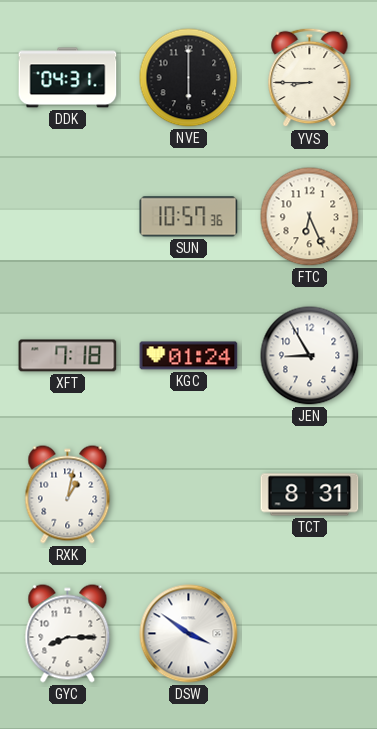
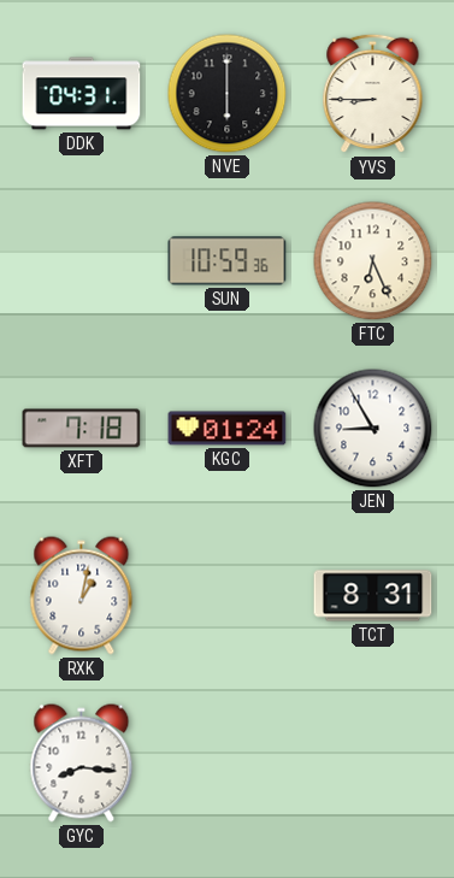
SUN: 10:57 -> 10:59 (228, 261)
GYC: 8:15 -> 8:16 (82, 764)
DSW: 3:51 -> none (189, 634)
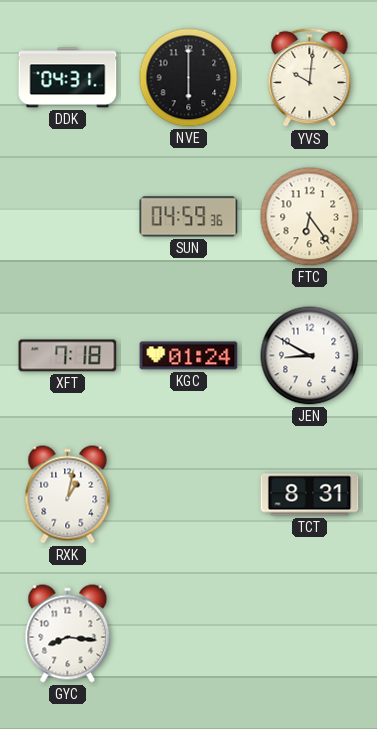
YVS: 8:45 -> 10:01 (310, 78)
SUN: 10:59 -> 04:59 (189, 217)
FTC: 6:26 -> 6:24 (310, 217)
JEN: 8:55 -> 8:50 (310, 356)
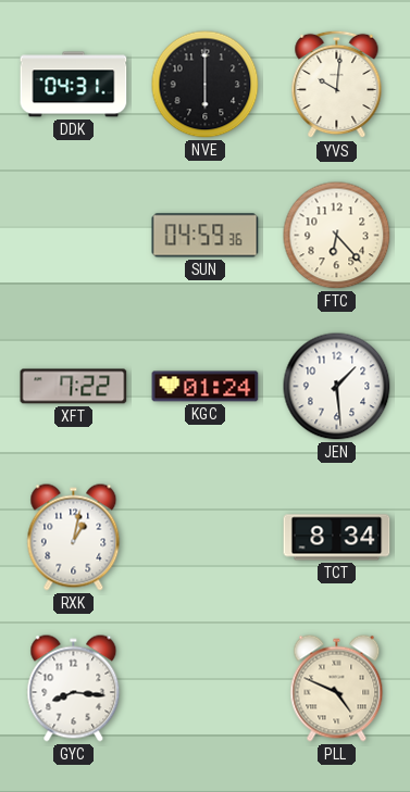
FTC: 6:24 -> 6:23 (337, 236)
XFT: 7:18 -> 7:22 (74, 387)
JEN: 8:50 -> 1:29 (337, 387)
TCT: 8:31 -> 8:34 (337, 538)
PLL: none -> 4:49 (337, 689)
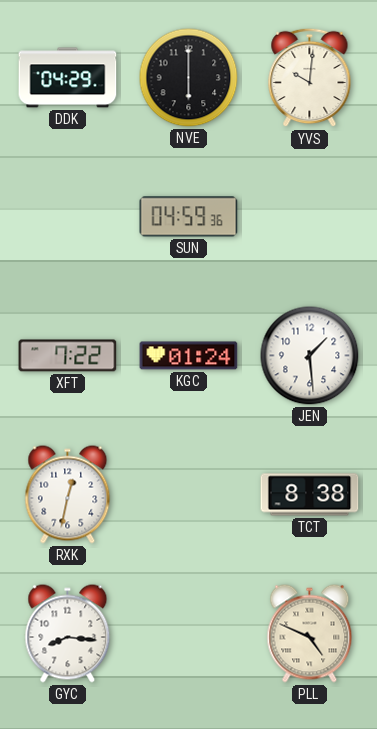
DDK: 04:31 -> 04:29 (68, 78)
FTC: 6:23 -> none (337, 236)
RXK: 1:02 -> 12:32 (68, 495)
TCT: 8:34 -> 8:38 (310, 495)
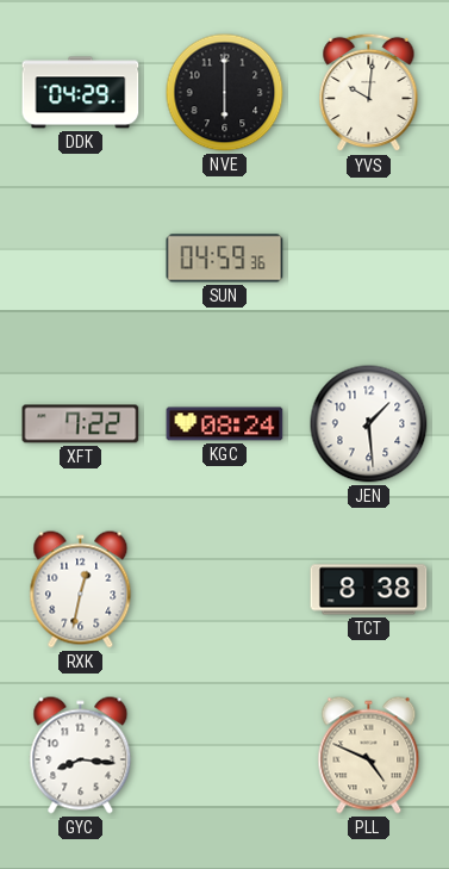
KGC: 01:24 -> 08:24 (225, 424)
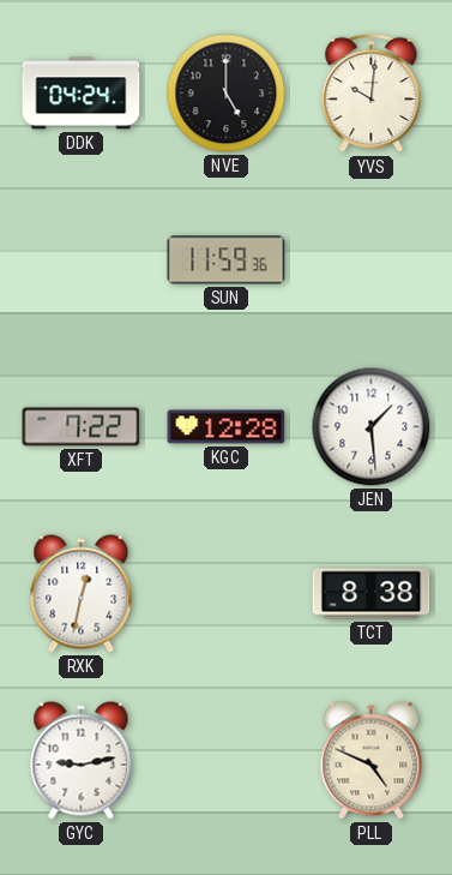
DDK: 04:29 -> 04:24 (82, 94)
NVE: 6:00 -> 5:00 (227, 94)
SUN: 04:59 -> 11:59 (227, 260)
KGC: 08:24 -> 12:28 (227, 427)
GYC: 8:16 -> 9:13 (82, 761)
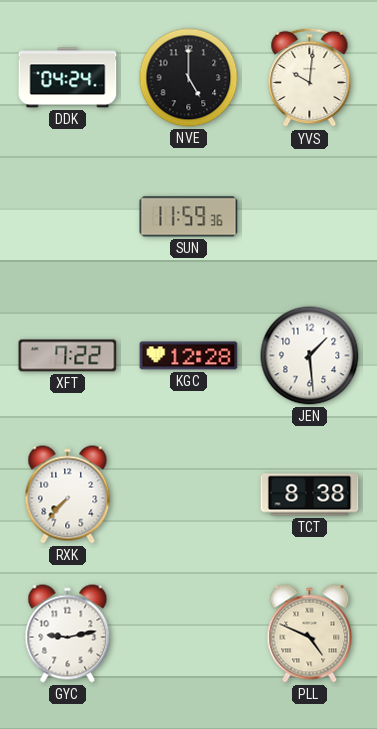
RXK: 12:32 -> 7:37 (68, 495)
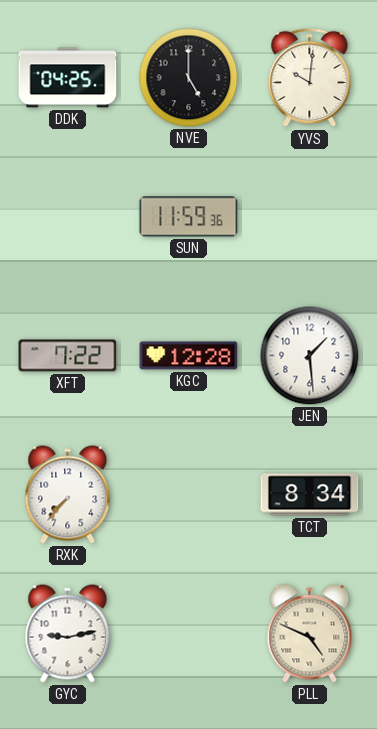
DDK: 04:24 -> 04:25 (68, 78)
TCT: 8:38 -> 8:34 (310, 495)
